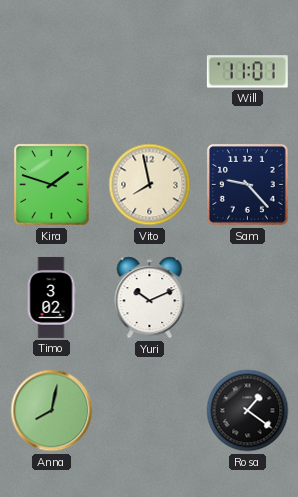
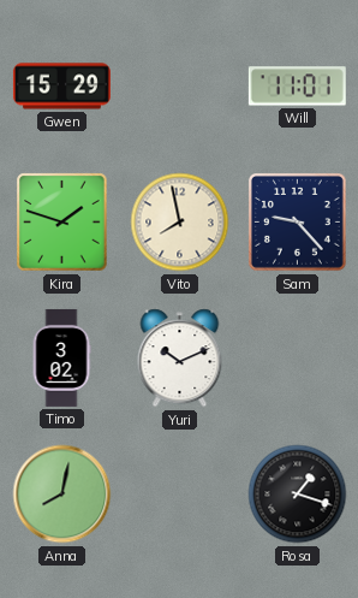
Gwen: none -> 15:29 (61, 87)
Rosa: 1:21 -> 1:18 (298, 495)
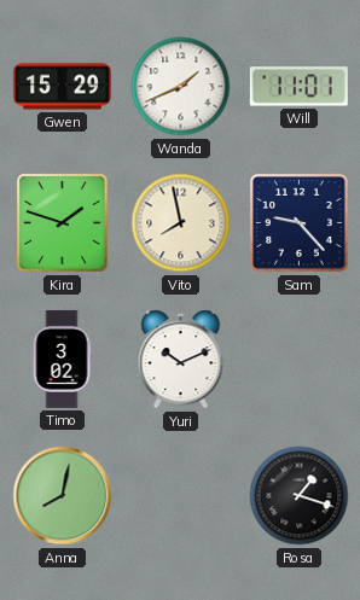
Wanda: none -> 1:41 (181, 87)
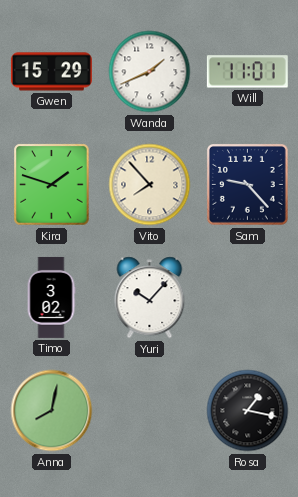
Vito: 7:58 -> 7:53 (150, 185)
Yuri: 10:11 -> 10:07 (150, 298)
Rosa: 1:18 -> 1:17 (248, 411)
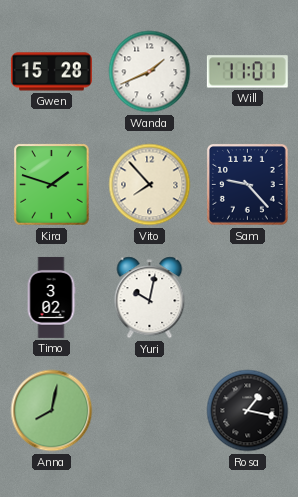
Gwen: 15:29 -> 15:28 (51, 72)
Yuri: 10:07 -> 10:02 (150, 298)
